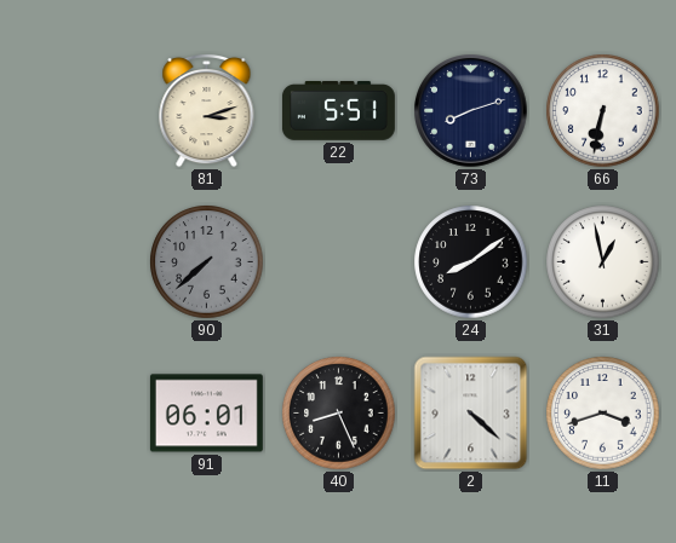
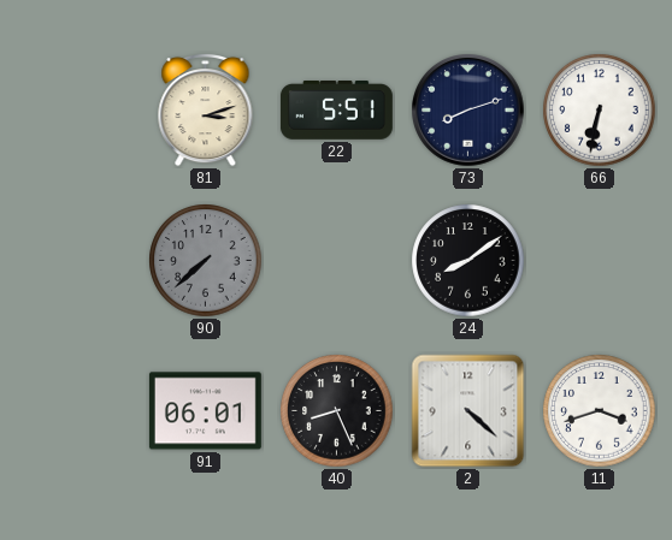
31: 12:58 -> none (603, 262)
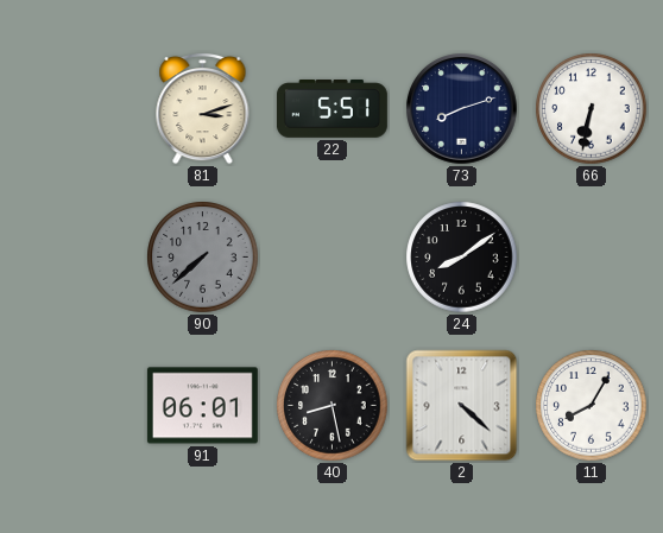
40: 8:26 -> 8:28 (333, 406)
11: 3:42 -> 8:05 (592, 406)
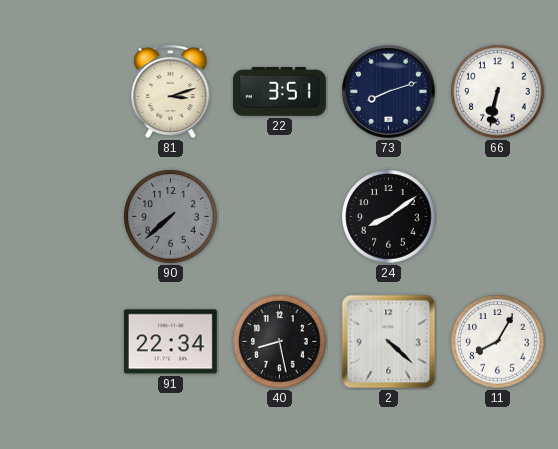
22: 5:51 -> 3:51 (279, 92)
91: 06:01 -> 22:34 (170, 342)
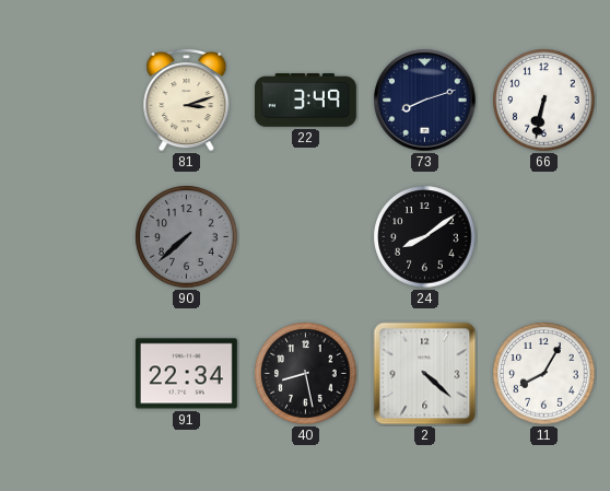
22: 3:51 -> 3:49 (305, 101)
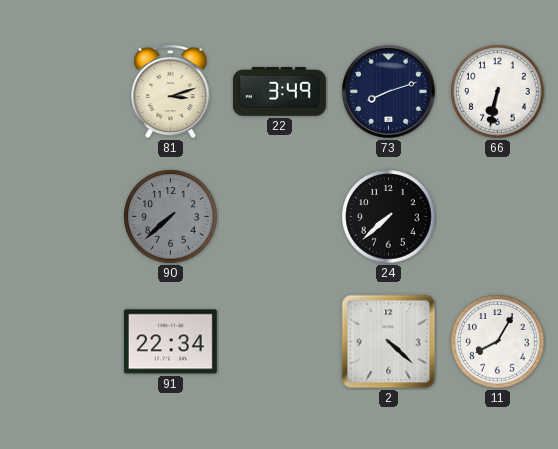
24: 8:09 -> 7:38 (389, 217)
40: 8:28 -> none (306, 374)
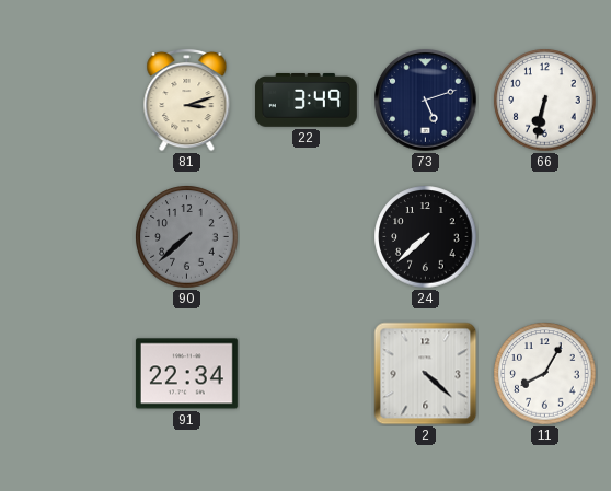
73: 8:12 -> 5:12 (426, 101)
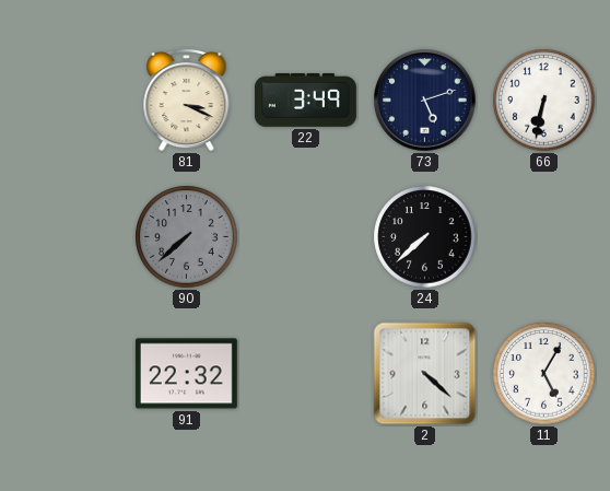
81: 3:12 -> 3:19 (187, 100)
91: 22:34 -> 22:32 (186, 374)
11: 8:05 -> 5:05 (544, 374)
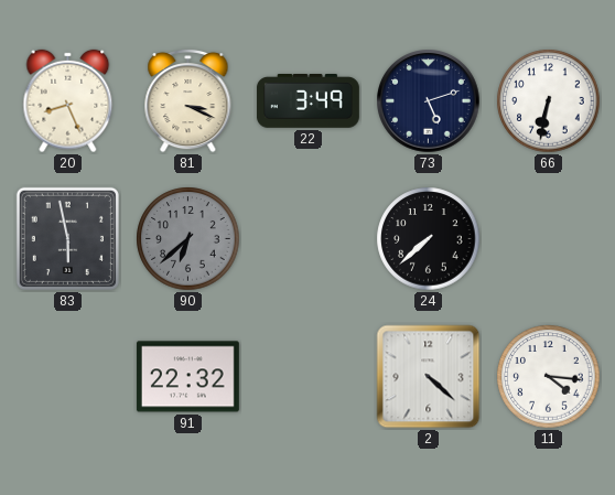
20: none -> 8:26 (68, 101)
83: none -> 5:58 (67, 238)
90: 7:38 -> 6:38 (188, 239)
11: 5:05 -> 4:16 (549, 377)
